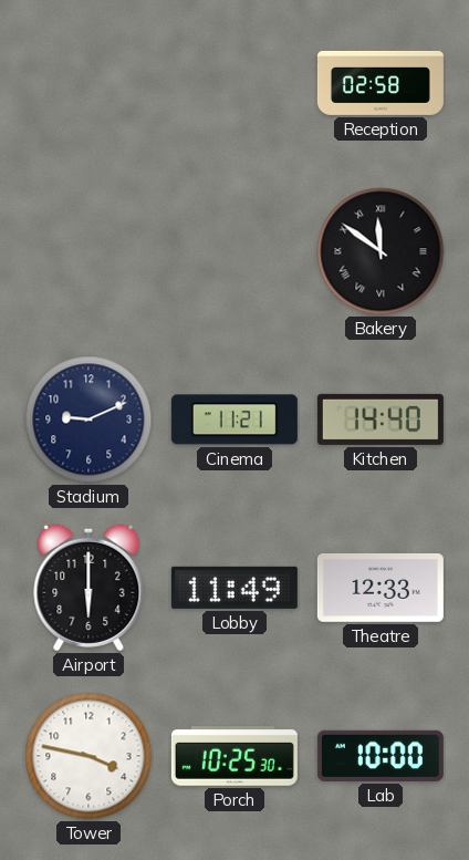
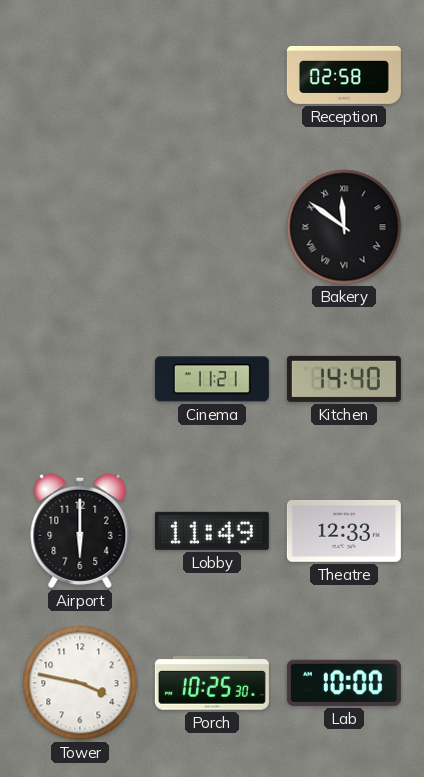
Stadium: 9:11 -> none (88, 419)
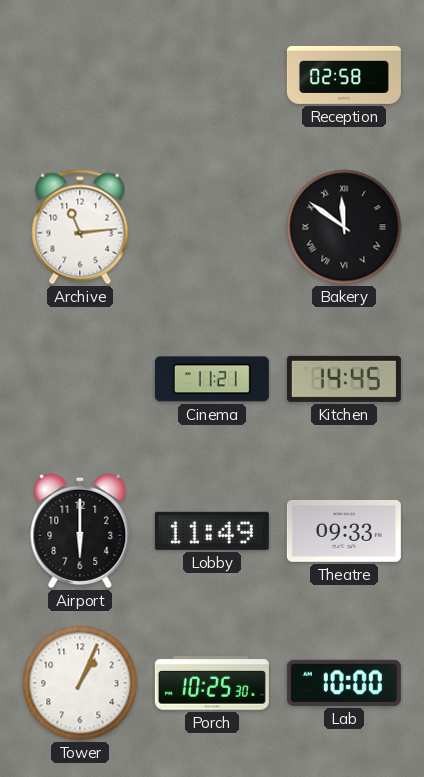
Archive: none -> 11:14 (80, 227)
Kitchen: 14:40 -> 14:45 (344, 379)
Theatre: 12:33 -> 09:33 (344, 531)
Tower: 3:47 -> 1:04 (80, 683)
